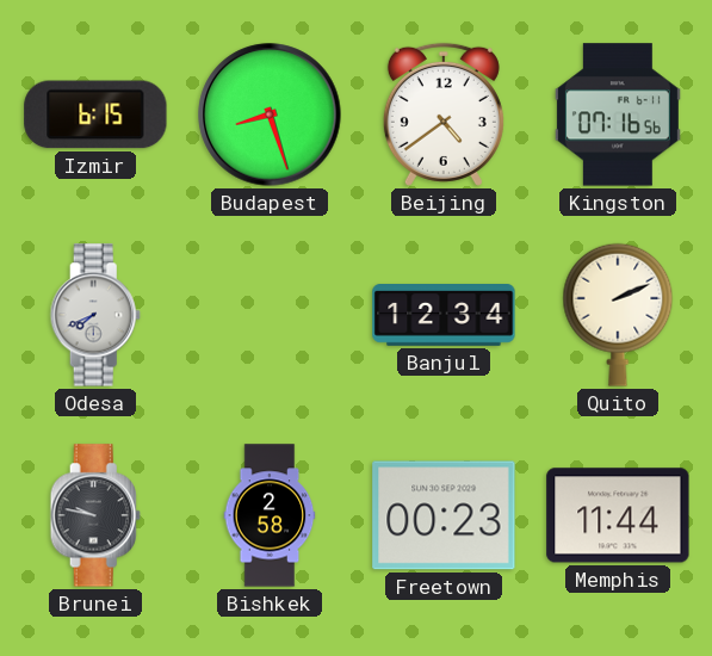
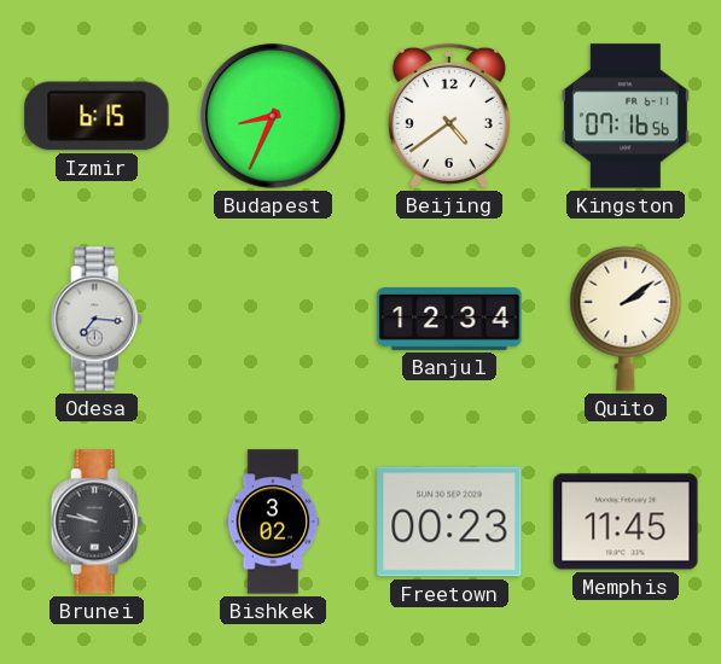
Budapest: 8:27 -> 8:34 (273, 116)
Odesa: 7:41 -> 7:16 (97, 319)
Quito: 2:11 -> 2:09 (626, 319)
Bishkek: 2:58 -> 3:02 (273, 522)
Memphis: 11:44 -> 11:45 (626, 522)
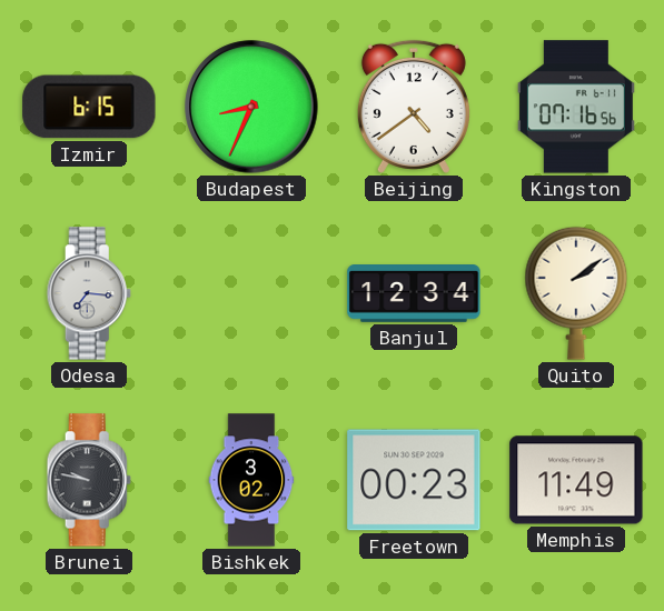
Memphis: 11:45 -> 11:49 (576, 480)
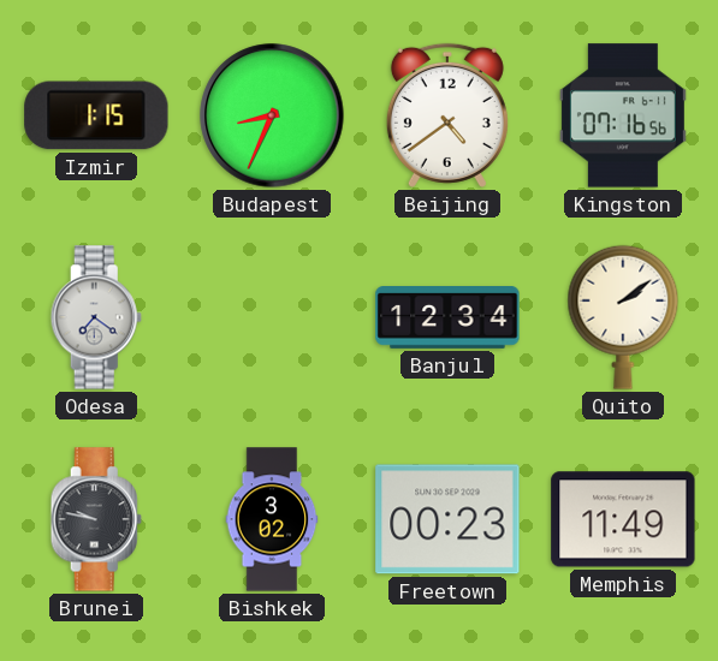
Izmir: 6:15 -> 1:15 (96, 115)
Odesa: 7:16 -> 7:21 (96, 317)
